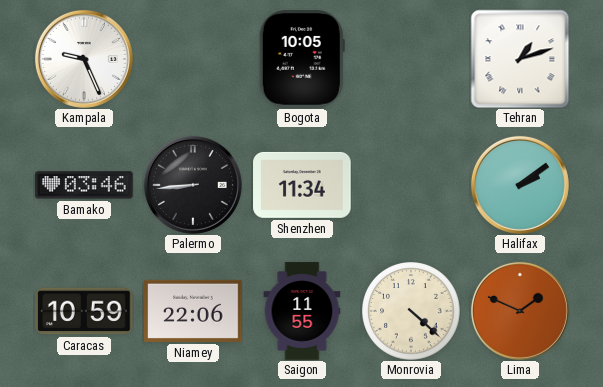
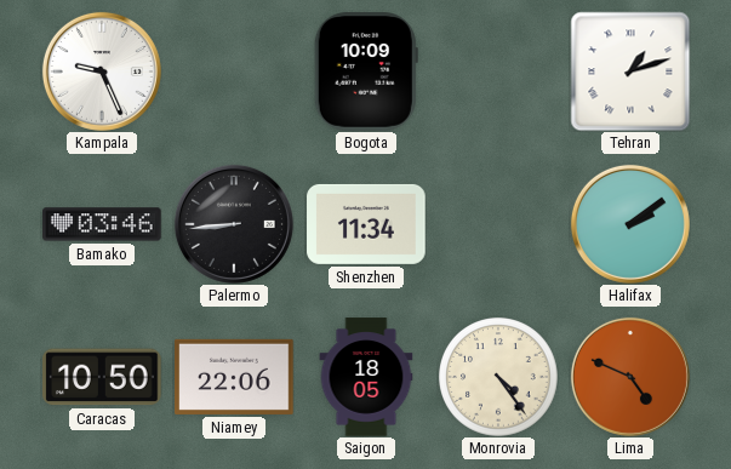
Bogota: 10:05 -> 10:09 (366, 72)
Caracas: 10:59 -> 10:50 (102, 377)
Saigon: 11:55 -> 18:05 (366, 377)
Monrovia: 4:22 -> 4:24 (499, 378)
Lima: 1:49 -> 4:49 (630, 377)
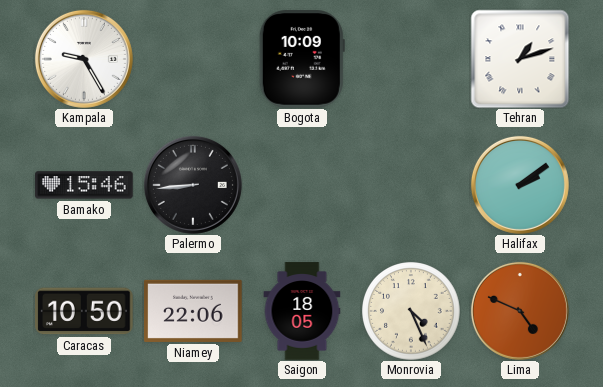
Kampala: 9:26 -> 9:25 (84, 59)
Bamako: 03:46 -> 15:46 (84, 185)
Shenzhen: 11:34 -> none (366, 224)
Monrovia: 4:24 -> 4:26 (412, 312)
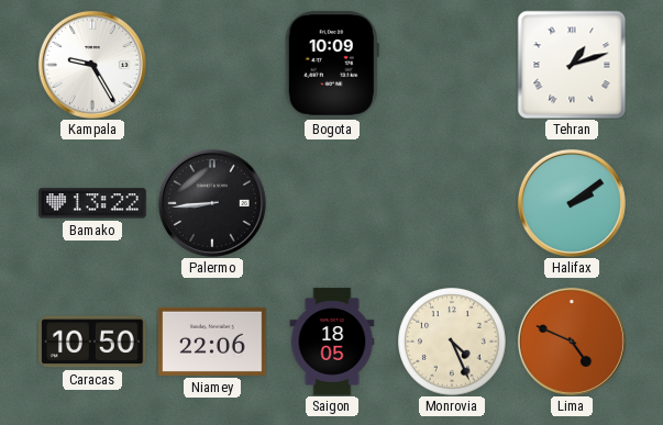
Bamako: 15:46 -> 13:22 (92, 203)
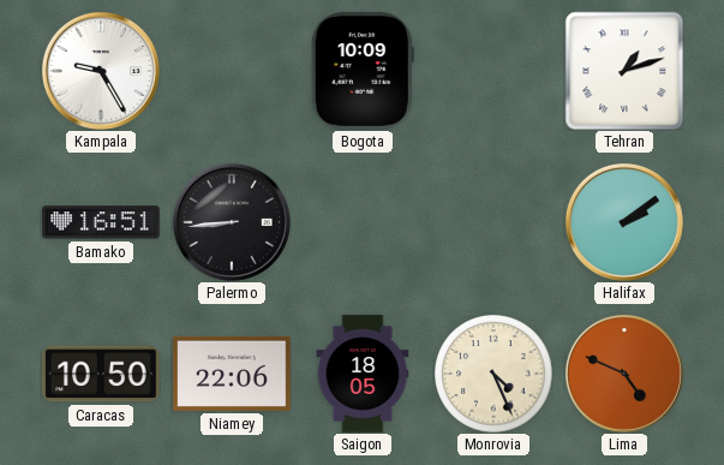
Bamako: 13:22 -> 16:51 (101, 222)
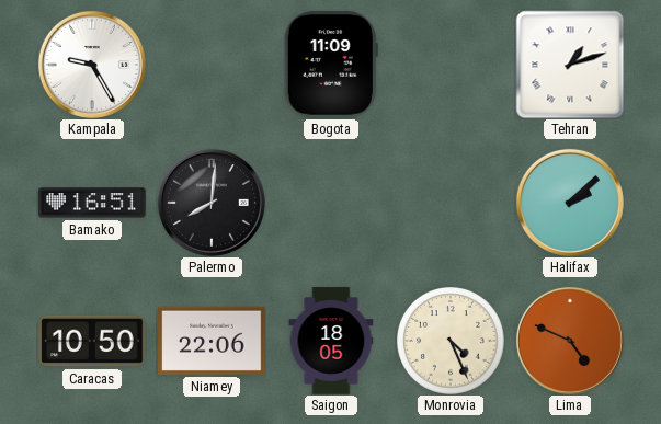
Bogota: 10:09 -> 11:09 (331, 65)
Palermo: 8:44 -> 8:01 (212, 203)
Halifax: 2:09 -> 2:08 (570, 203)
